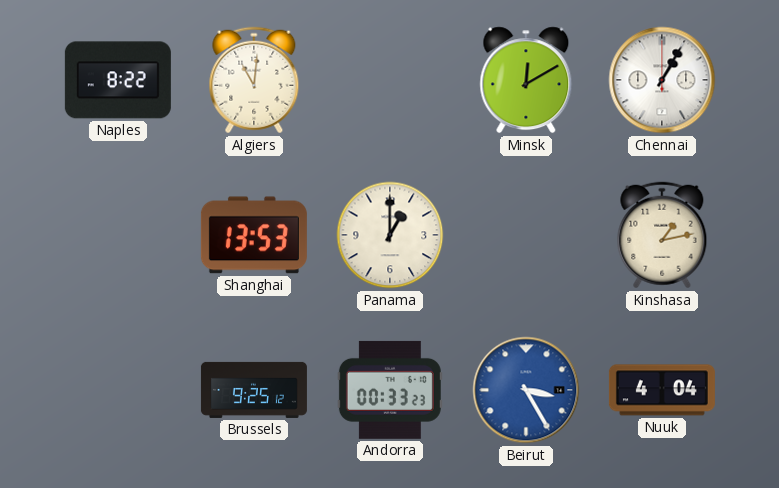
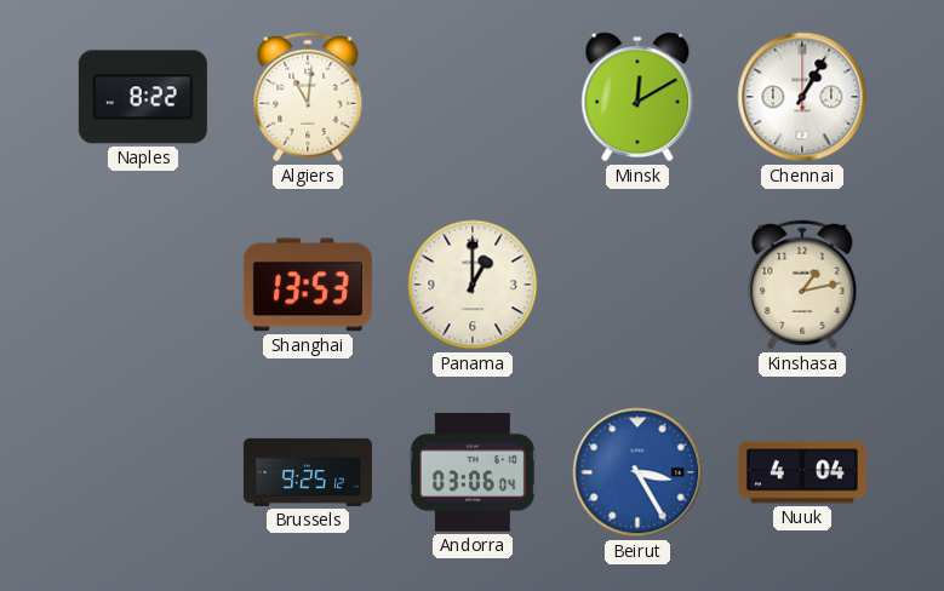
Andorra: 00:33 -> 03:06 (473, 472)
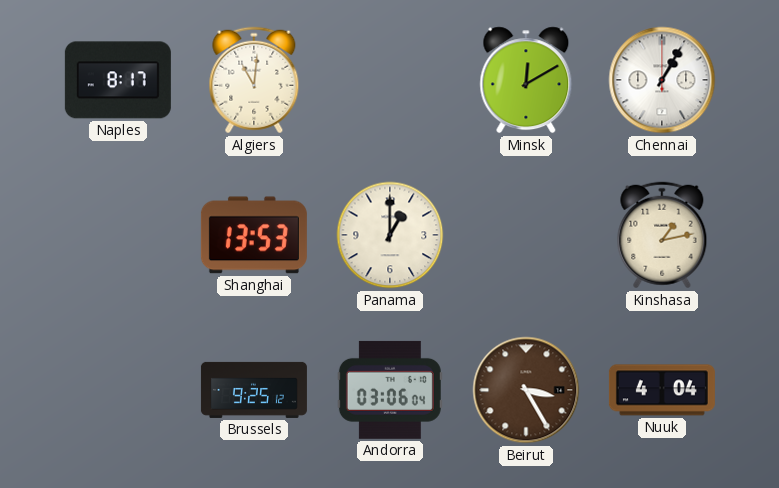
Naples: 8:22 -> 8:17 (118, 80)
Beirut dial: blue -> brown (526, 390)
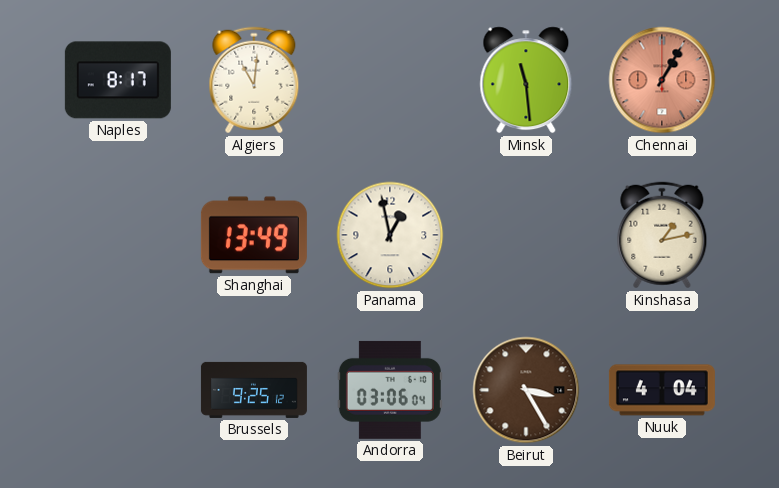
Minsk: 12:10 -> 11:29 (526, 80)
Chennai dial: white -> salmon (662, 80)
Shanghai: 13:53 -> 13:49 (254, 235)
Panama: 1:00 -> 12:58 (390, 235)
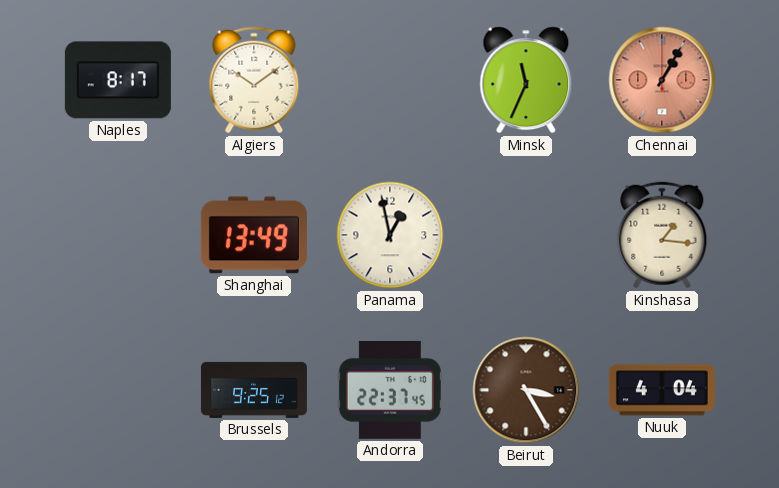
Algiers: 11:01 -> 10:09 (254, 80)
Minsk: 11:29 -> 11:34 (526, 80)
Kinshasa: 1:13 -> 1:16 (662, 235)
Andorra: 03:06 -> 22:37 (390, 390)
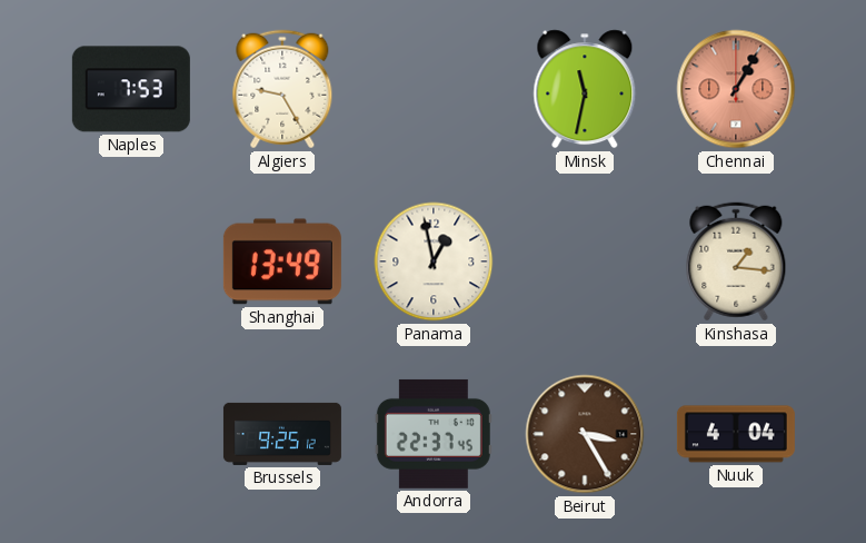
Naples: 8:17 -> 7:53 (131, 89)
Algiers: 10:09 -> 9:25 (282, 89)
Minsk: 11:34 -> 11:32 (585, 89)
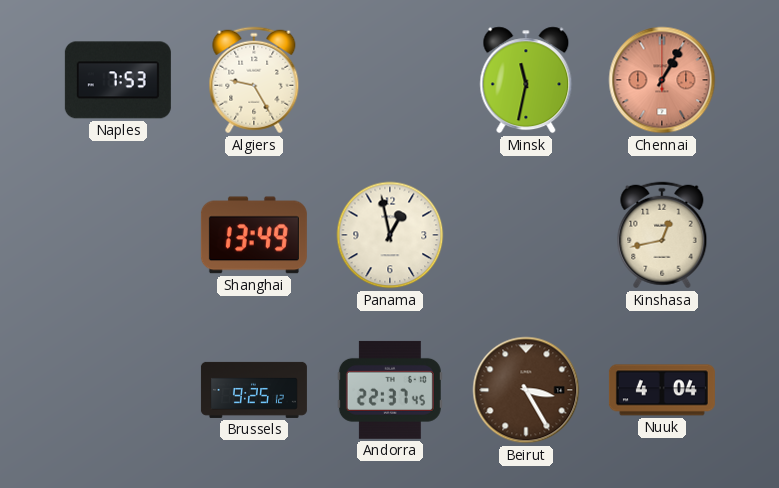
Kinshasa: 1:16 -> 12:43 (662, 235)
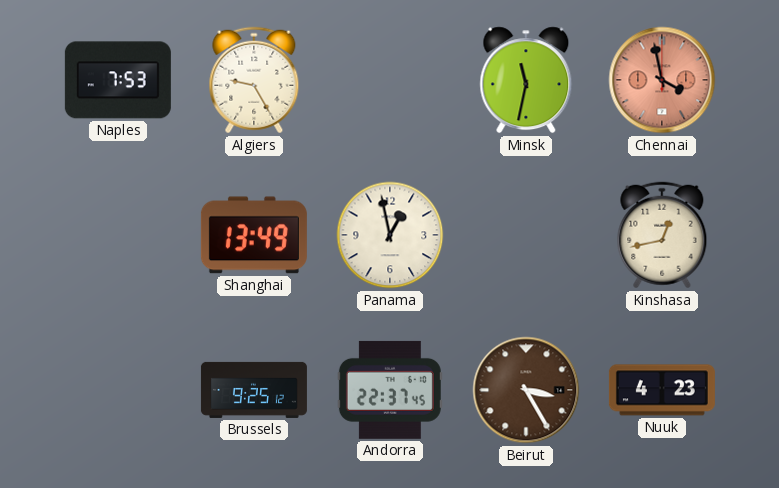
Chennai: 1:05 -> 3:58 (662, 80)
Nuuk: 4:04 -> 4:23 (662, 390)
